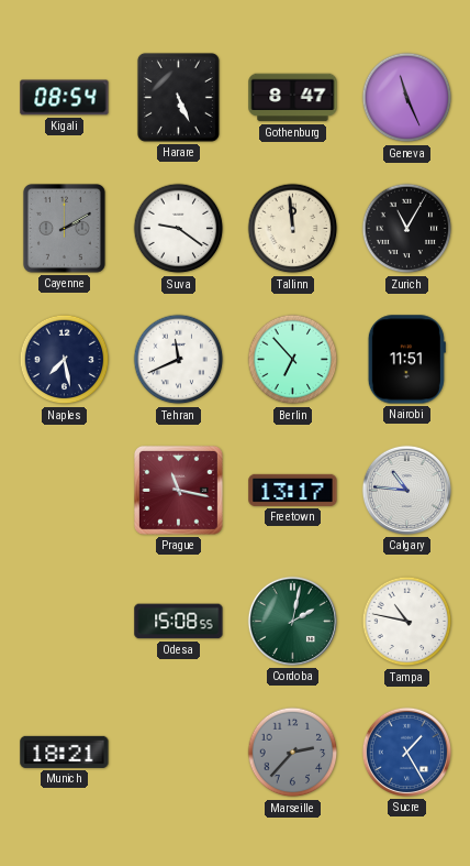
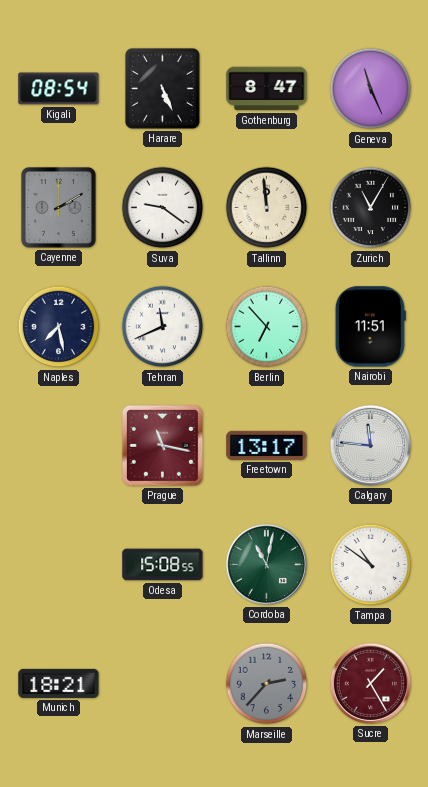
Calgary: 10:46 -> 11:46 (370, 445)
Cordoba: 2:02 -> 11:02 (266, 564)
Tampa: 10:47 -> 10:51 (371, 565)
Sucre dial: blue -> burgundy (370, 683)
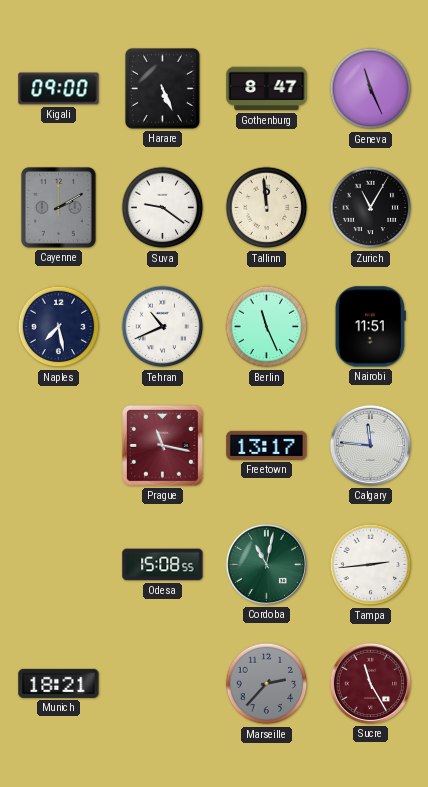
Kigali: 08:54 -> 09:00 (59, 89)
Tehran: 11:41 -> 10:41 (163, 327)
Berlin: 6:53 -> 11:26 (267, 327)
Tampa: 10:51 -> 2:44 (371, 565)
Sucre: 1:25 -> 11:25 (370, 683)
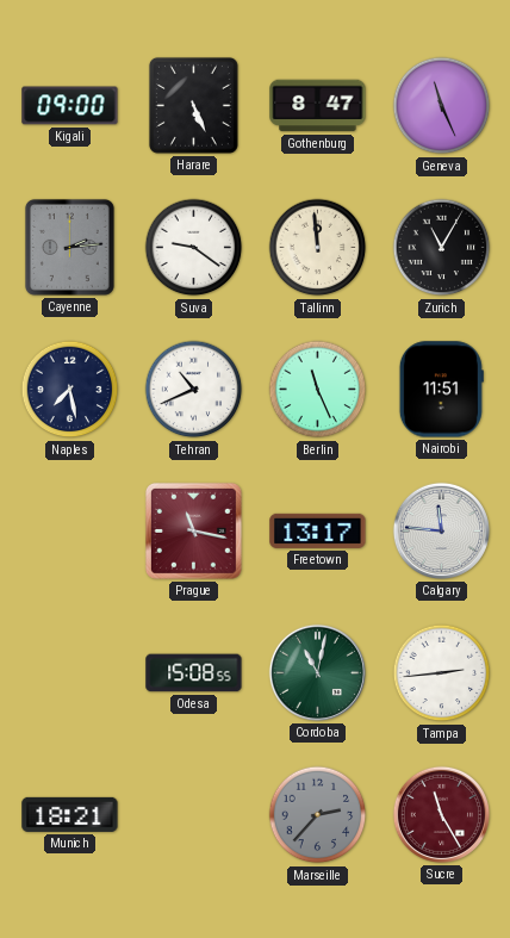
Cayenne: 2:10 -> 2:14 (69, 247)
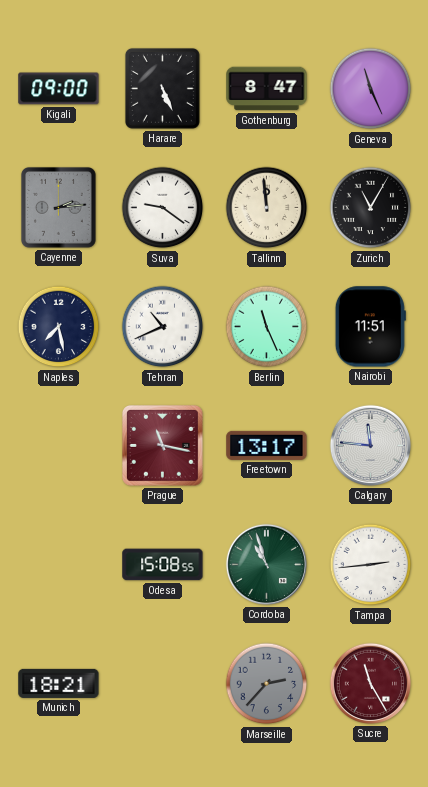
Cordoba: 11:02 -> 10:57 (266, 564)
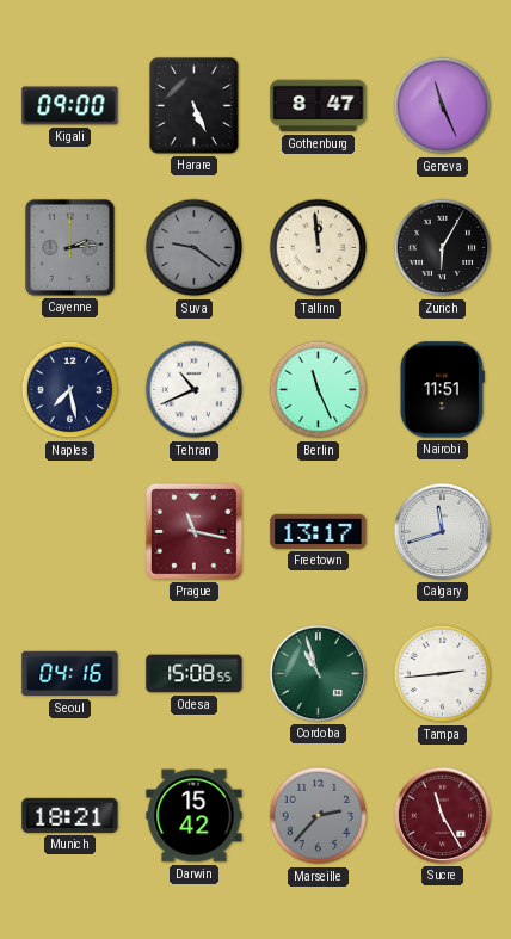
Suva dial: white -> grey (195, 248)
Zurich: 11:05 -> 6:05 (443, 248)
Calgary: 11:46 -> 11:42 (442, 531)
Seoul: none -> 04:16 (70, 674)
Darwin: none -> 15:42 (195, 816)
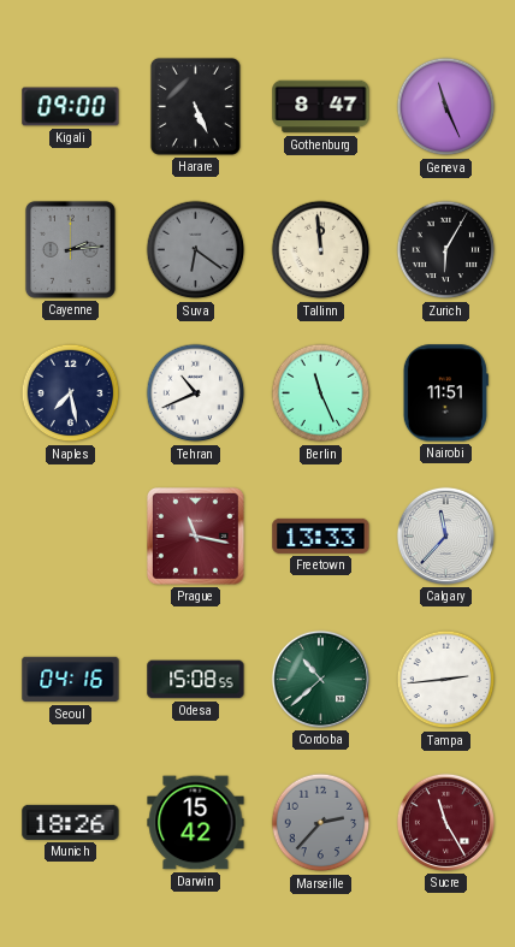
Suva: 9:21 -> 6:21 (196, 250)
Freetown: 13:17 -> 13:33 (321, 535)
Calgary: 11:42 -> 11:37 (445, 535)
Cordoba: 10:57 -> 10:38 (320, 679)
Munich: 18:21 -> 18:26 (71, 822)
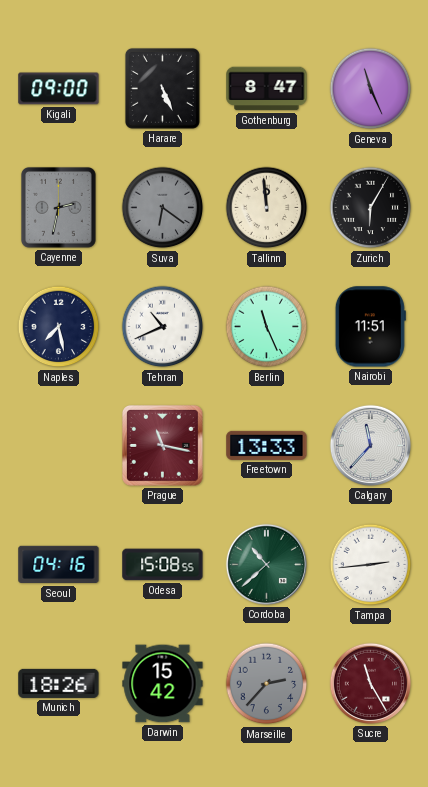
Cayenne: 2:14 -> 2:32 (58, 207)
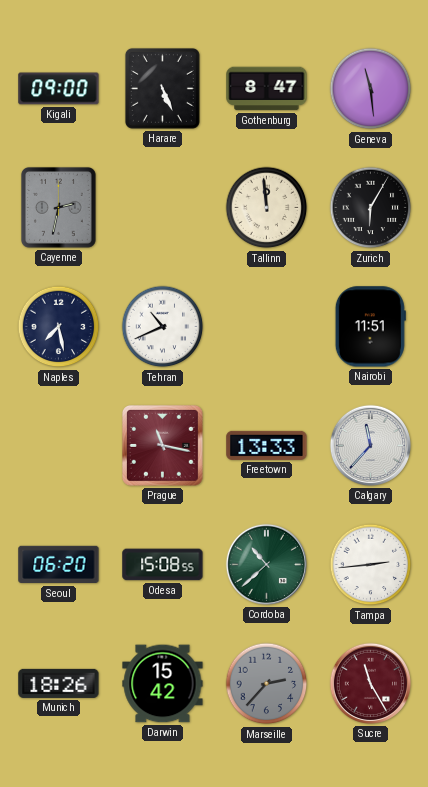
Geneva: 11:26 -> 11:29 (371, 89)
Suva: 6:21 -> none (163, 208)
Berlin: 11:26 -> none (267, 327)
Seoul: 04:16 -> 06:20 (59, 565)
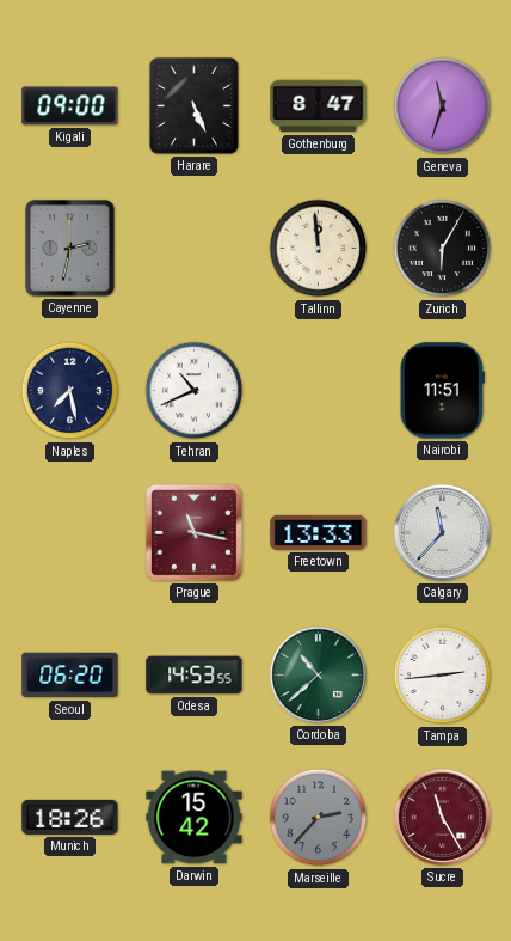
Geneva: 11:29 -> 11:33 (443, 106)
Odesa: 15:08 -> 14:53 (195, 676)
